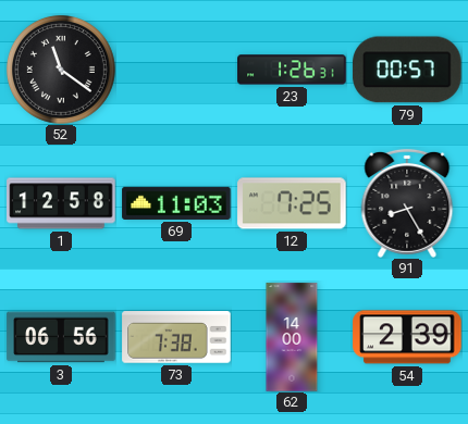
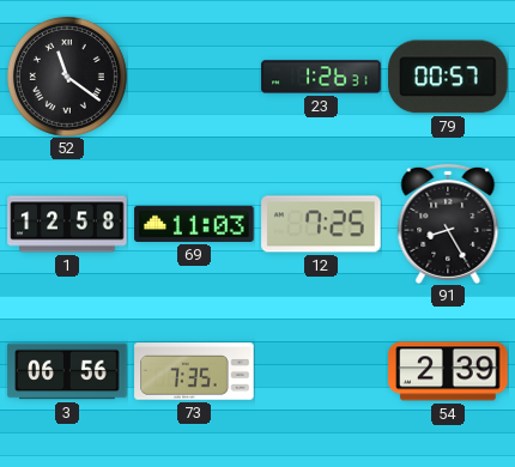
73: 7:38 -> 7:35 (194, 371)
62: 14:00 -> none (292, 337)
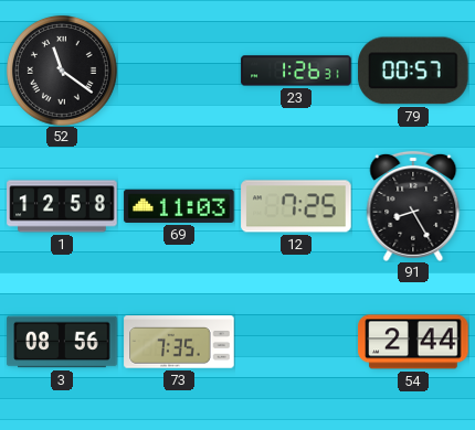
3: 06:56 -> 08:56 (62, 342)
54: 2:39 -> 2:44 (413, 342)
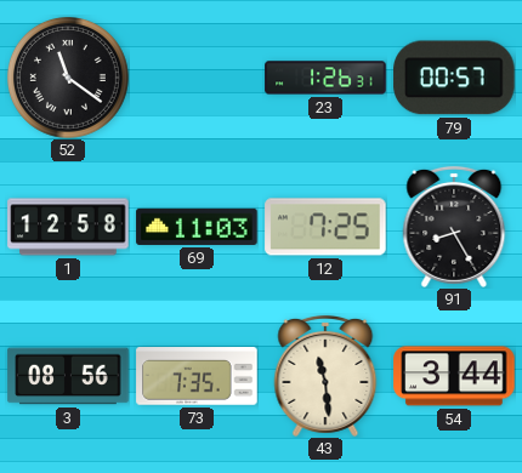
43: none -> 11:29 (325, 376)
54: 2:44 -> 3:44 (454, 376)
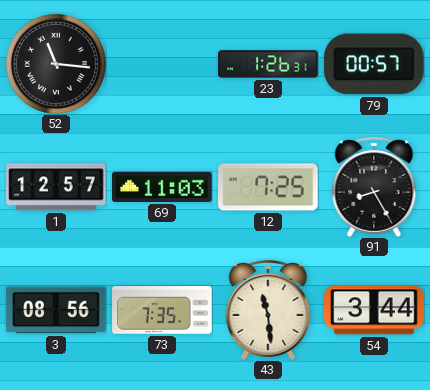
52: 11:21 -> 11:16 (56, 64)
1: 12:58 -> 12:57 (56, 187)
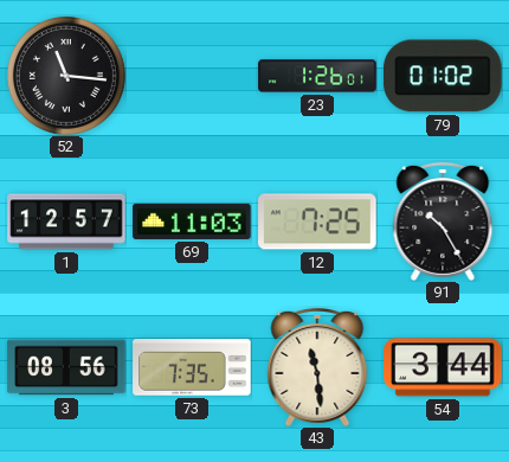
23: 1:26:31 -> 1:26:01 (317, 76)
79: 00:57 -> 01:02 (443, 76)
91: 8:25 -> 10:25 (443, 222)
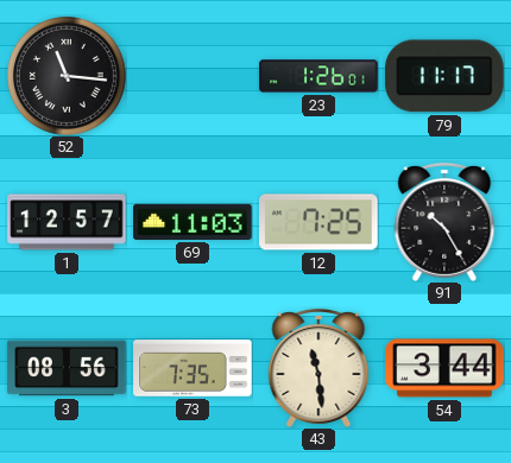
79: 01:02 -> 11:17 (444, 76)
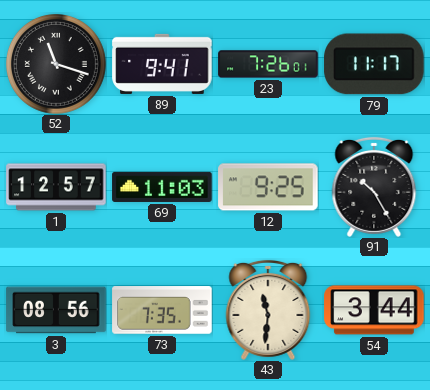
52: 11:16 -> 11:18 (56, 64)
89: none -> 9:41 (162, 64)
23: 1:26 -> 7:26 (268, 64)
12: 7:25 -> 9:25 (268, 187)
43: 11:29 -> 11:31 (268, 310)
